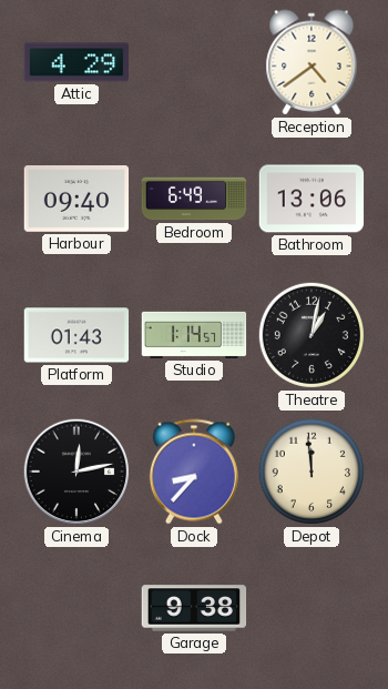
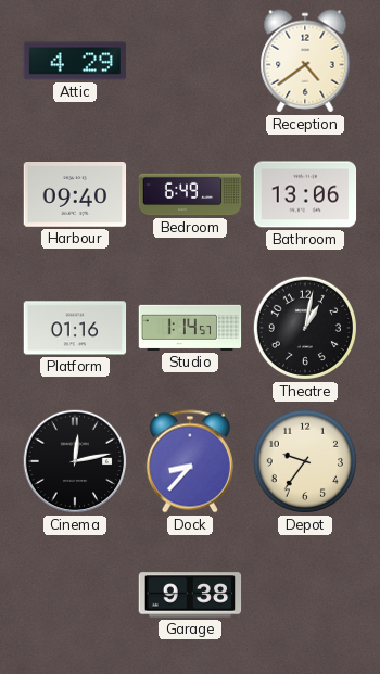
Platform: 01:43 -> 01:16 (75, 328)
Depot: 11:59 -> 9:36 (305, 461)
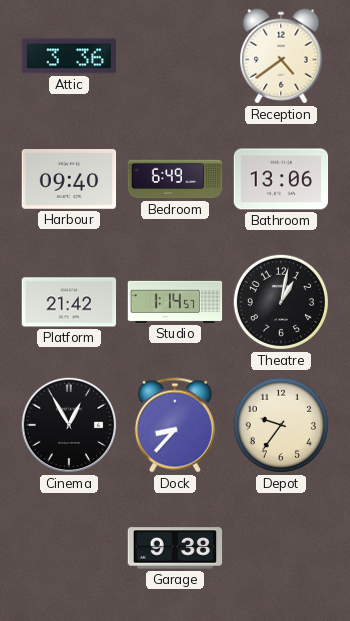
Attic: 4:29 -> 3:36 (69, 56)
Platform: 01:16 -> 21:42 (69, 302)
Cinema: 12:13 -> 12:55 (69, 425)
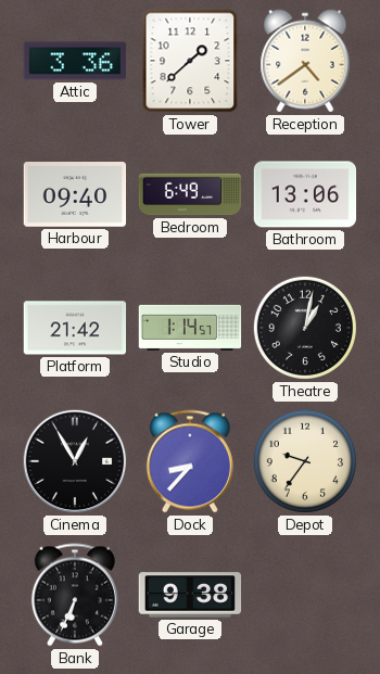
Tower: none -> 1:38 (190, 61)
Bank: none -> 6:34 (75, 595)
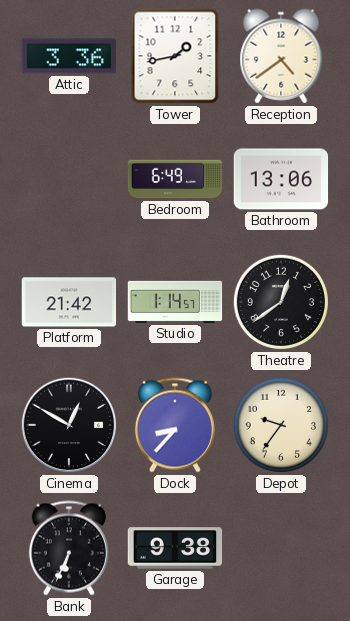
Tower: 1:38 -> 1:43 (175, 56)
Harbour: 09:40 -> none (75, 195)
Theatre: 1:02 -> 12:39 (281, 302)
Cinema: 12:55 -> 12:50 (69, 425)
